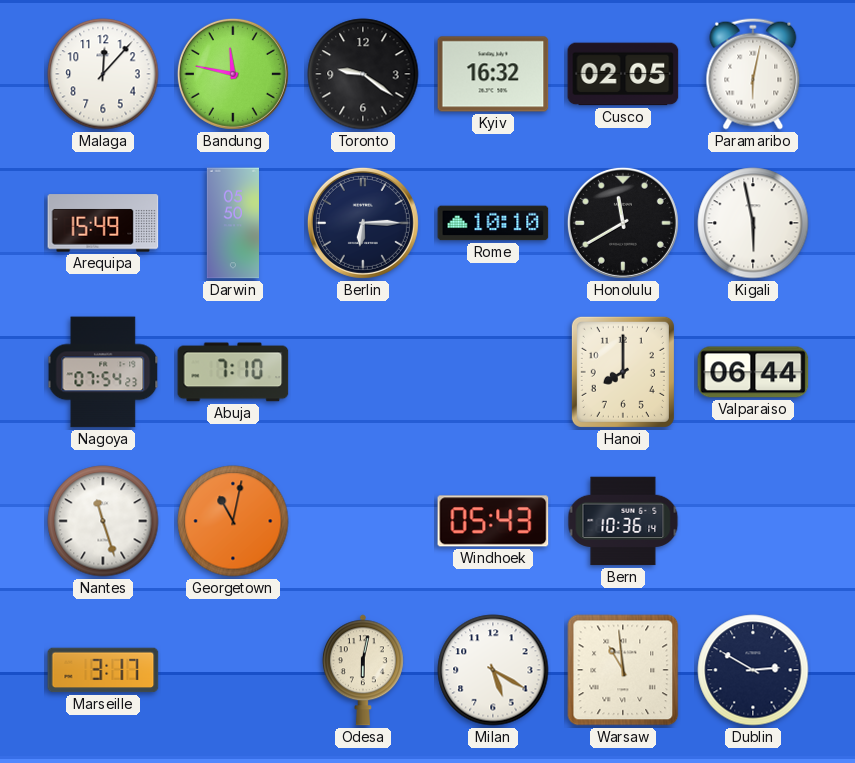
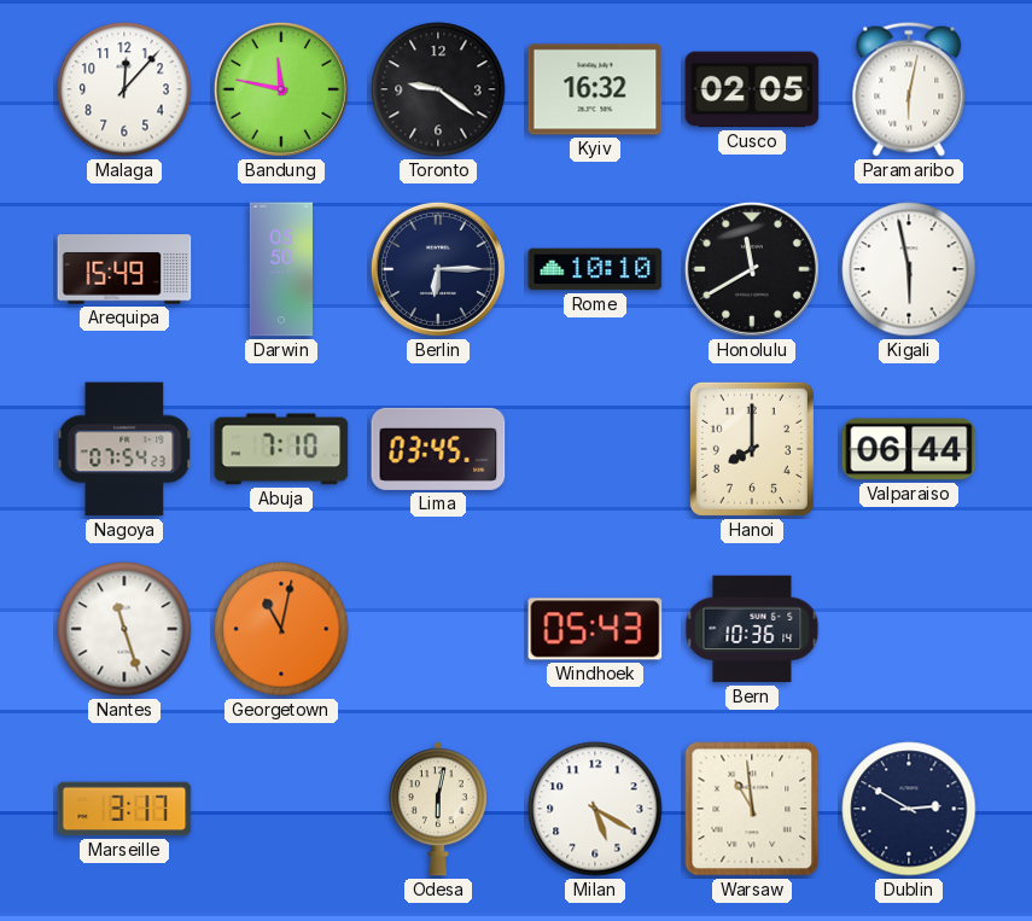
Lima: none -> 03:45 (438, 449)
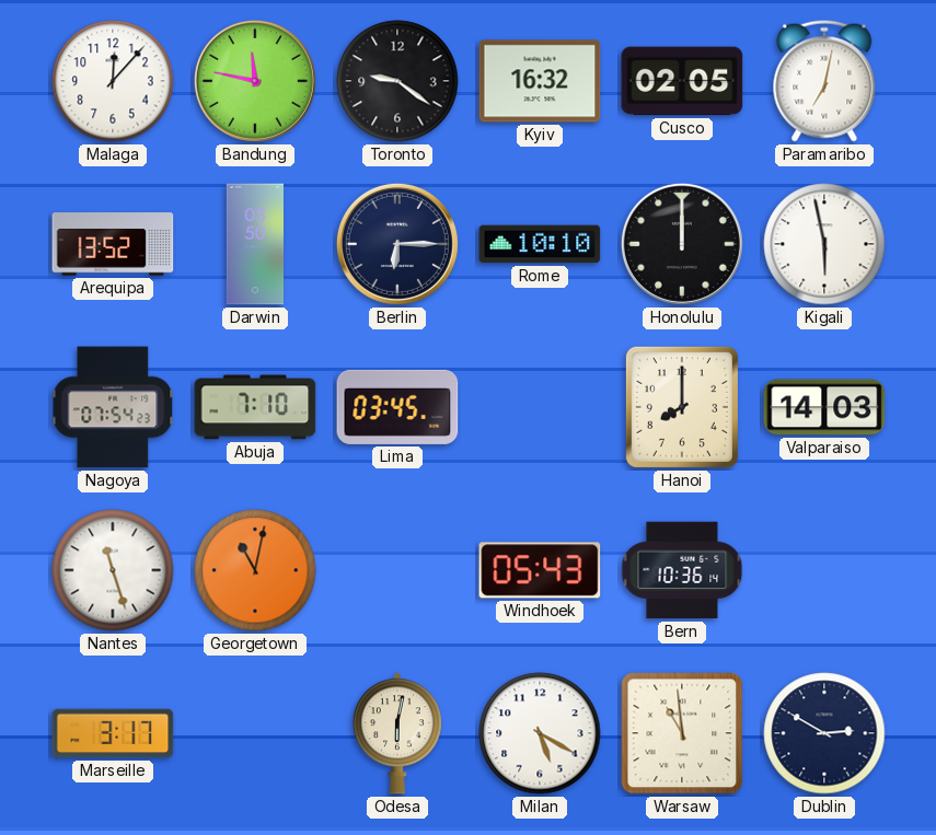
Paramaribo: 6:02 -> 7:02 (824, 81)
Arequipa: 15:49 -> 13:52 (113, 244)
Honolulu: 11:40 -> 12:00 (682, 244)
Valparaiso: 06:44 -> 14:03 (824, 407)
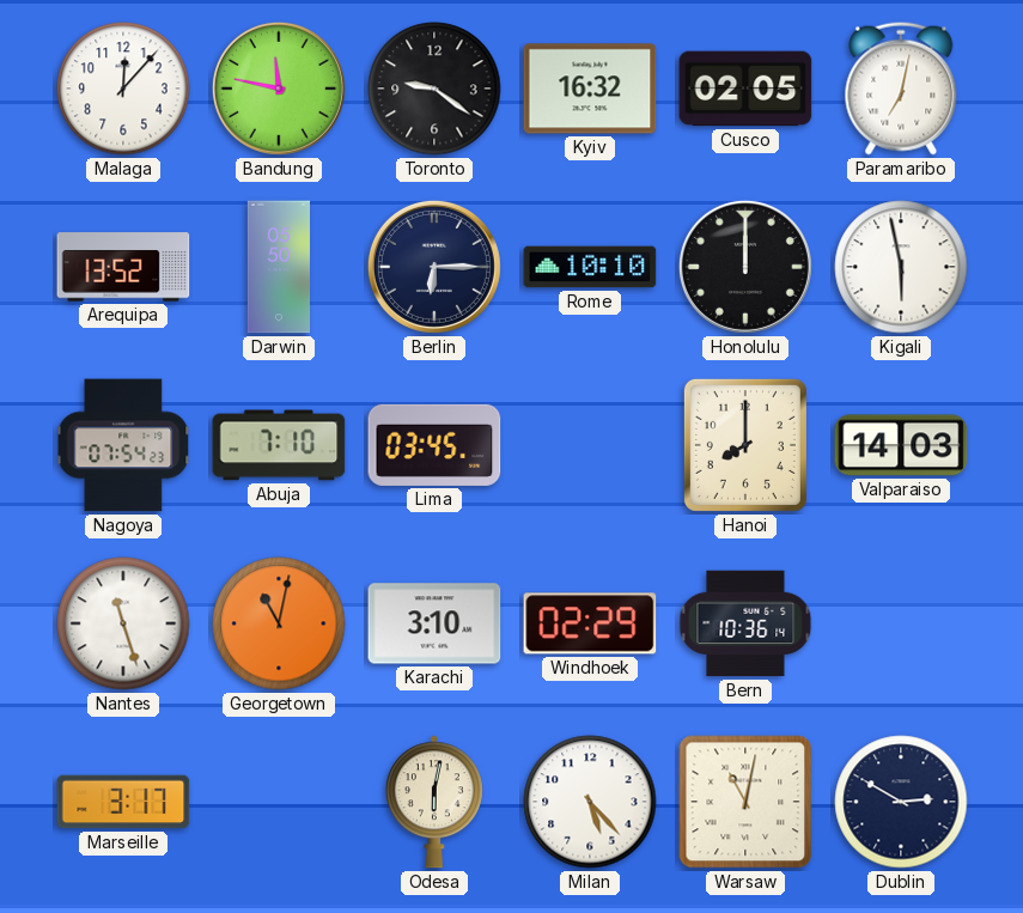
Karachi: none -> 3:10 (434, 623)
Windhoek: 05:43 -> 02:29 (590, 623)
Milan: 5:20 -> 5:23 (590, 802)
Warsaw: 10:59 -> 11:02 (745, 802)
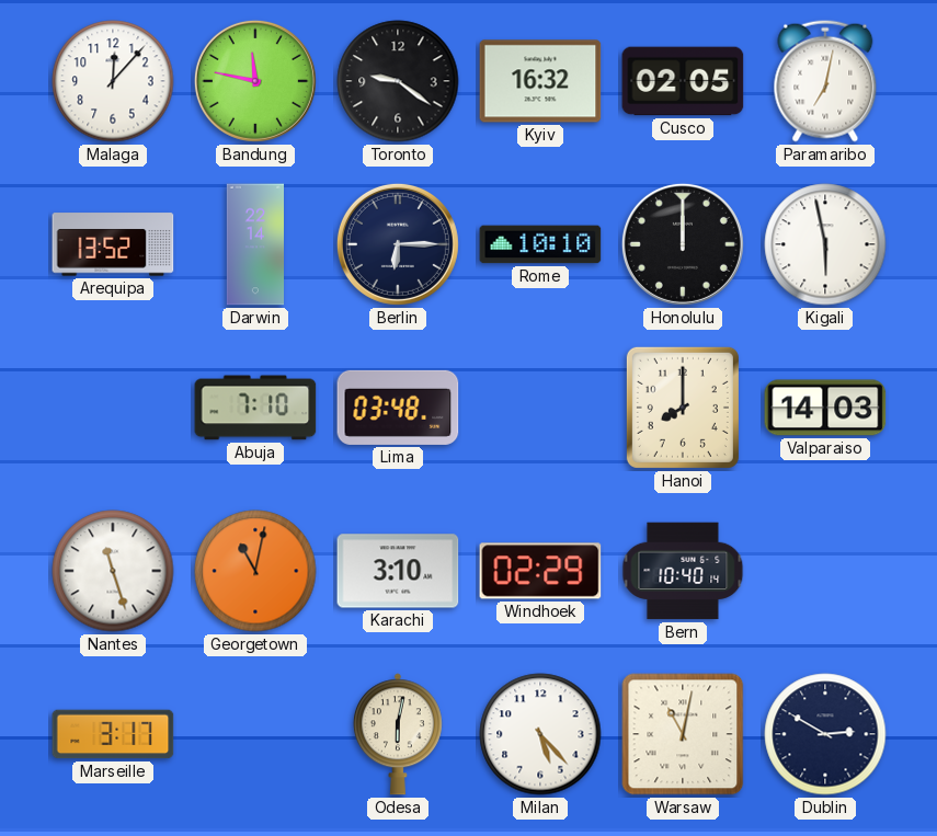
Darwin: 05:50 -> 22:14 (254, 244)
Nagoya: 07:54 -> none (123, 445)
Lima: 03:45 -> 03:48 (398, 408)
Bern: 10:36 -> 10:40 (683, 571)
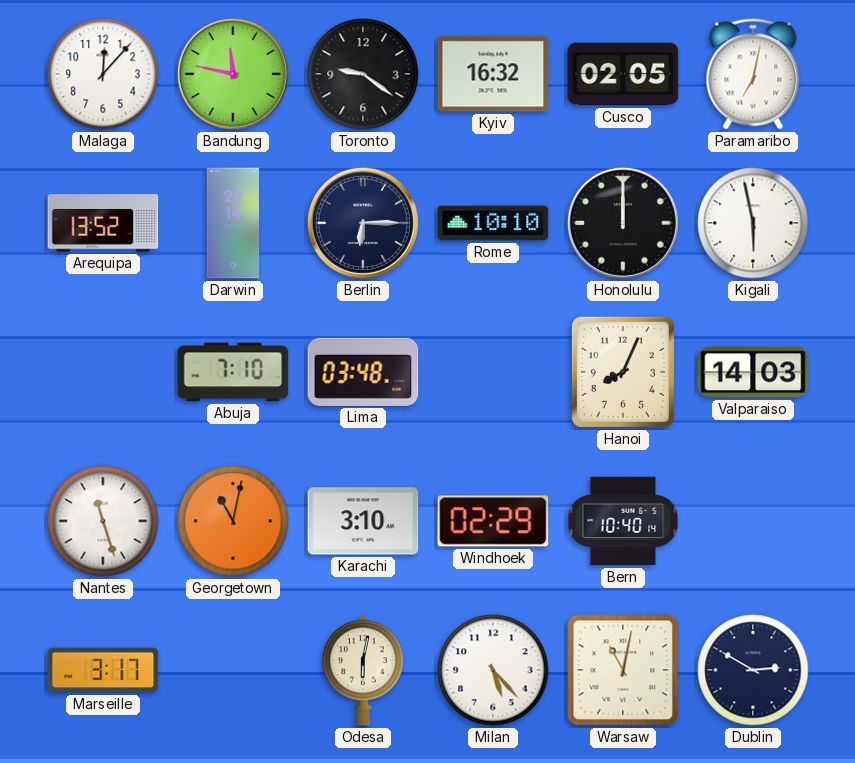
Hanoi: 8:00 -> 8:04 (623, 372)
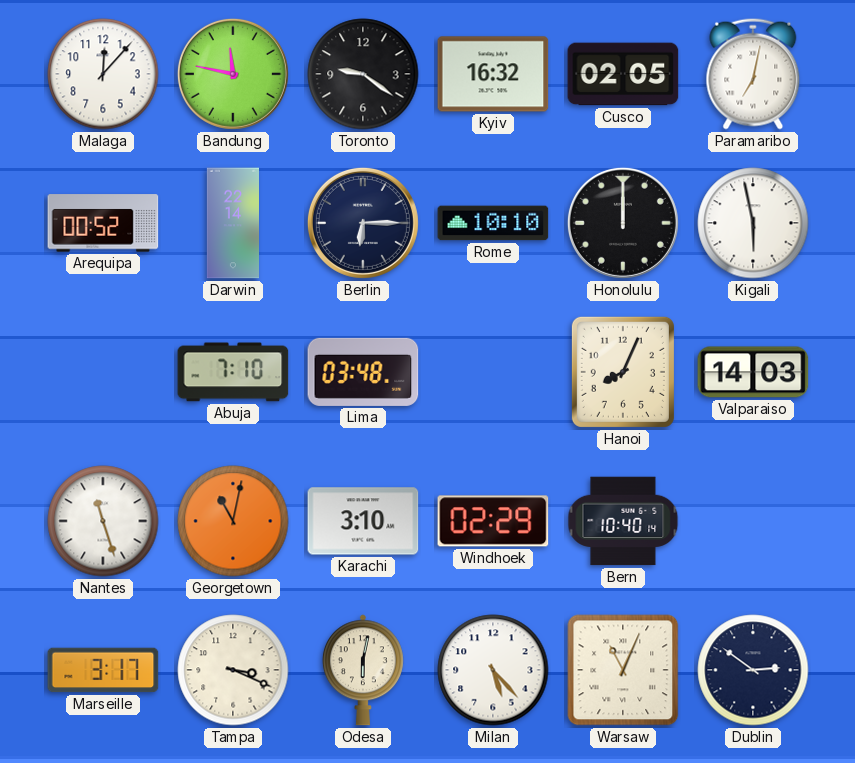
Arequipa: 13:52 -> 00:52 (103, 223)
Tampa: none -> 3:19 (233, 670)
Warsaw: 11:02 -> 11:04 (623, 670)
Dublin: 2:50 -> 2:51 (753, 670)
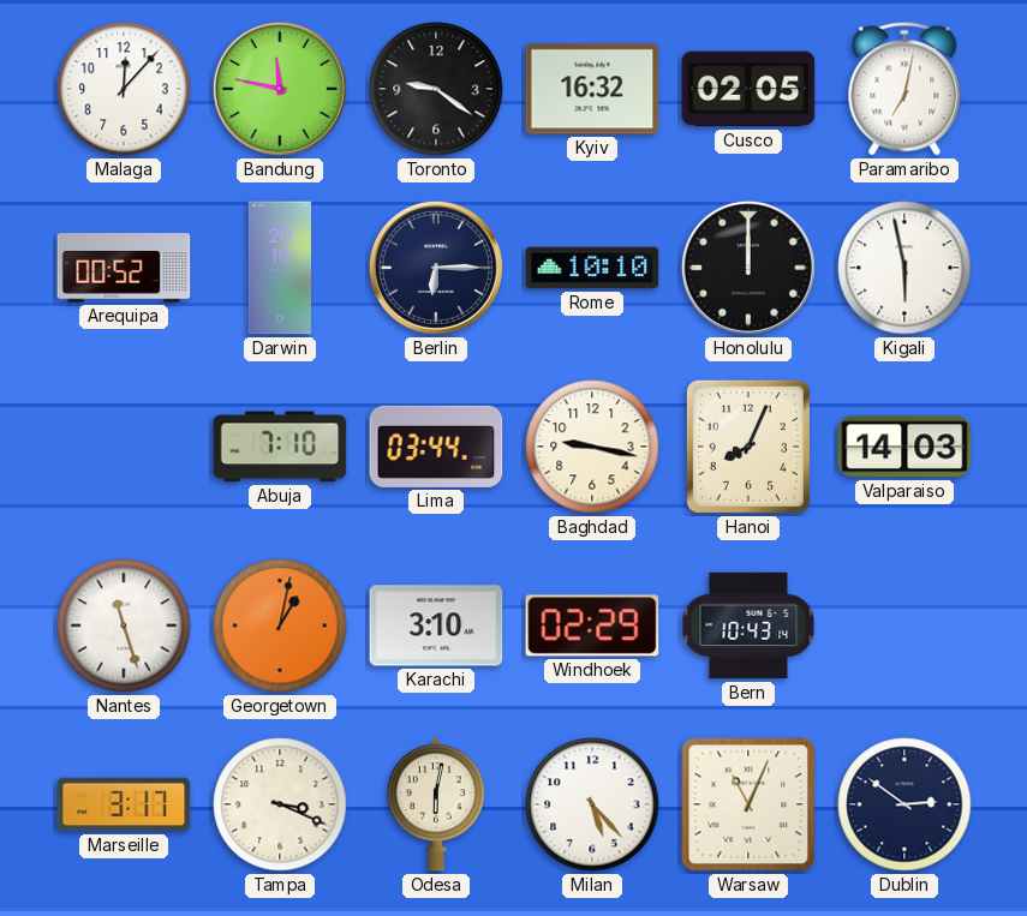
Darwin: 22:14 -> 20:10 (279, 268)
Lima: 03:48 -> 03:44 (436, 447)
Baghdad: none -> 9:17 (592, 447)
Georgetown: 11:02 -> 1:02 (280, 625)
Bern: 10:40 -> 10:43 (748, 625)
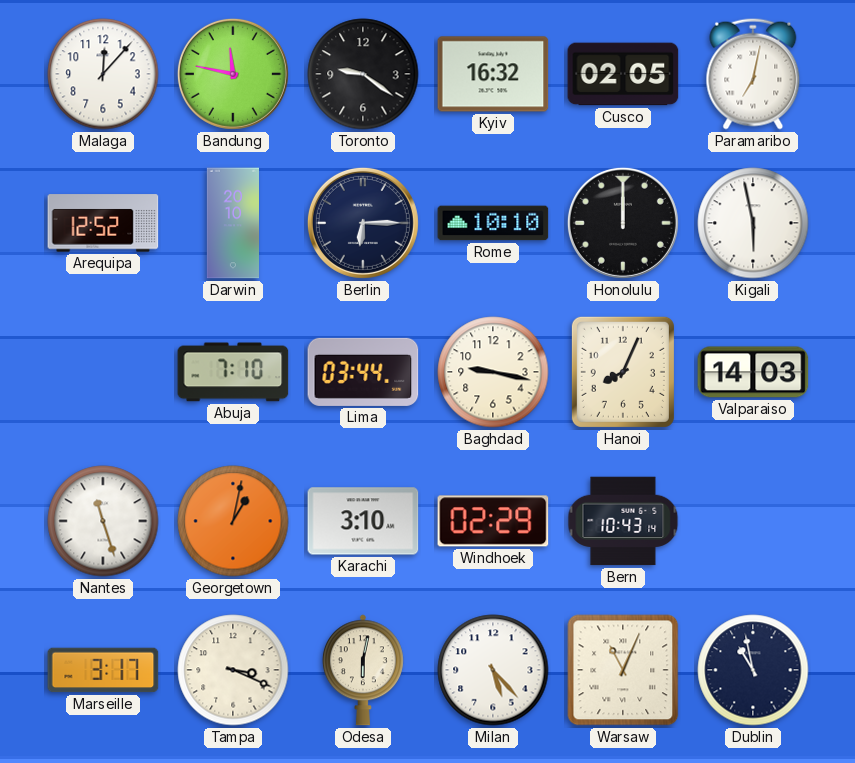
Arequipa: 00:52 -> 12:52 (103, 223)
Dublin: 2:51 -> 10:58 (753, 670)
